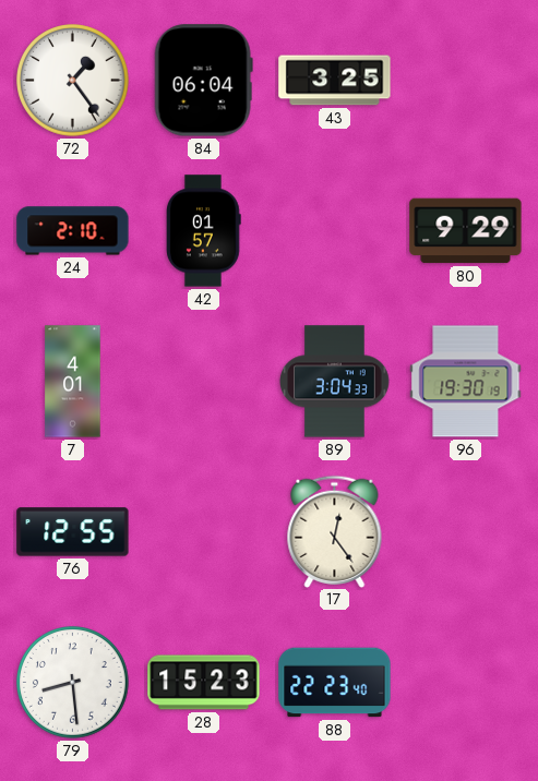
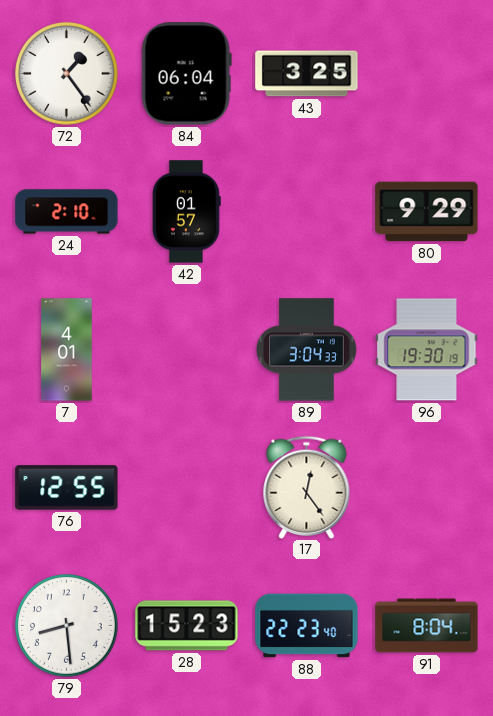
91: none -> 8:04 (427, 626)
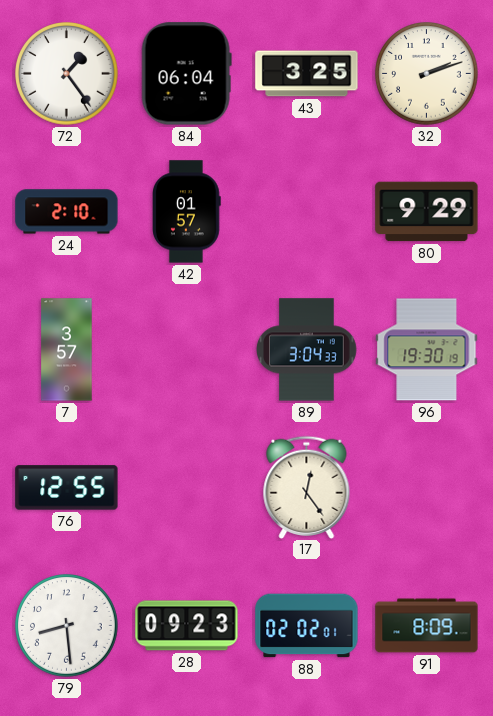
32: none -> 2:12 (427, 74)
7: 4:01 -> 3:57 (67, 350)
28: 15:23 -> 09:23 (187, 626)
88: 22:23 -> 02:02 (307, 626)
91: 8:04 -> 8:09 (427, 626)
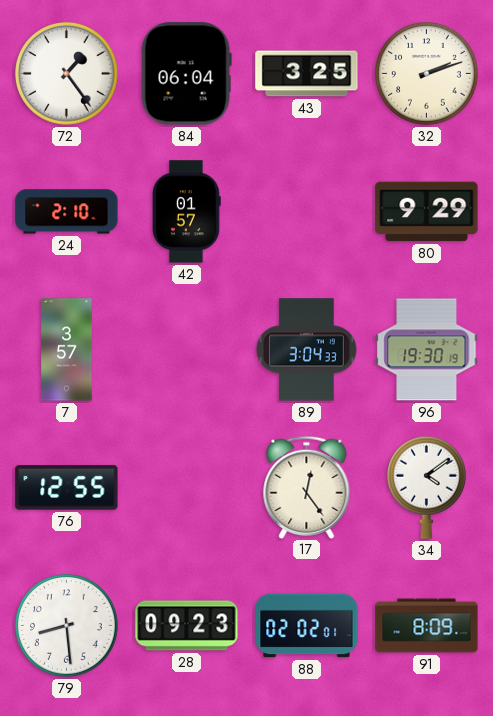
34: none -> 4:09 (427, 487)
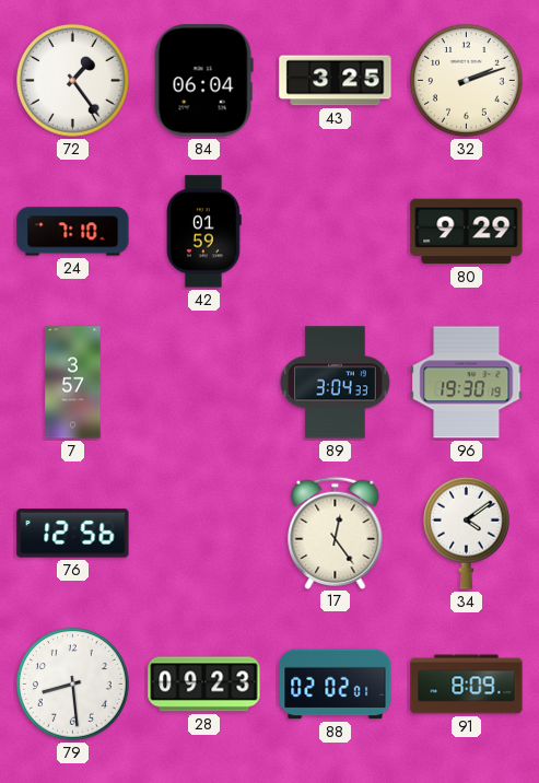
24: 2:10 -> 7:10 (73, 232)
42: 01:57 -> 01:59 (204, 232)
76: 12:55 -> 12:56 (73, 534)
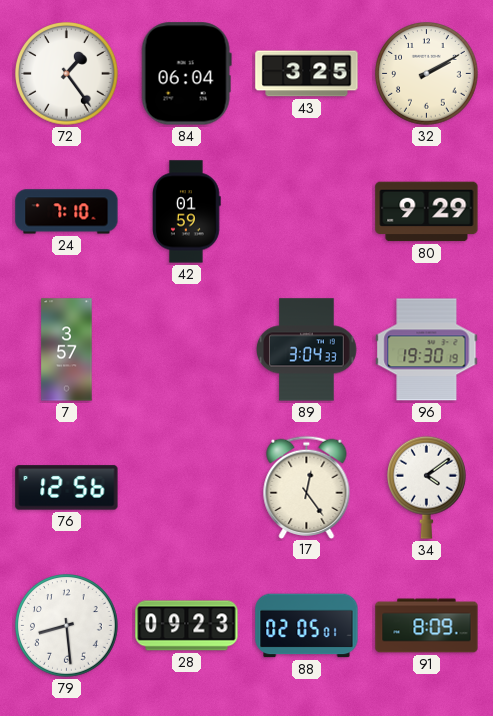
32: 2:12 -> 2:10 (427, 74)
88: 02:02 -> 02:05 (307, 626)
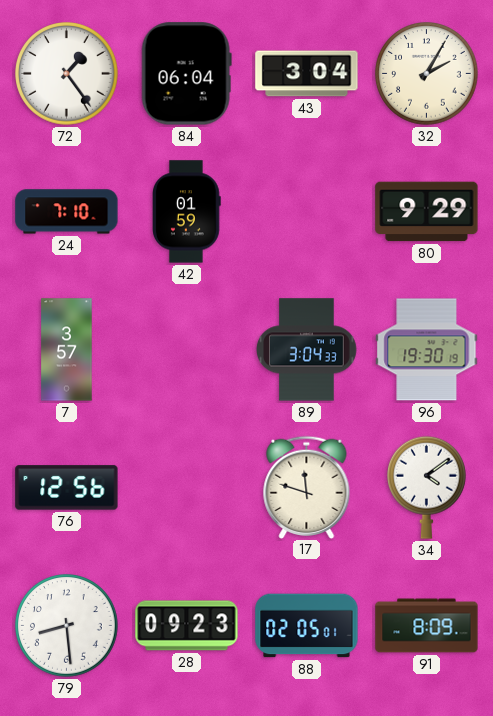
43: 3:25 -> 3:04 (307, 74)
32: 2:10 -> 2:05 (427, 74)
17: 12:24 -> 11:48 (307, 487)
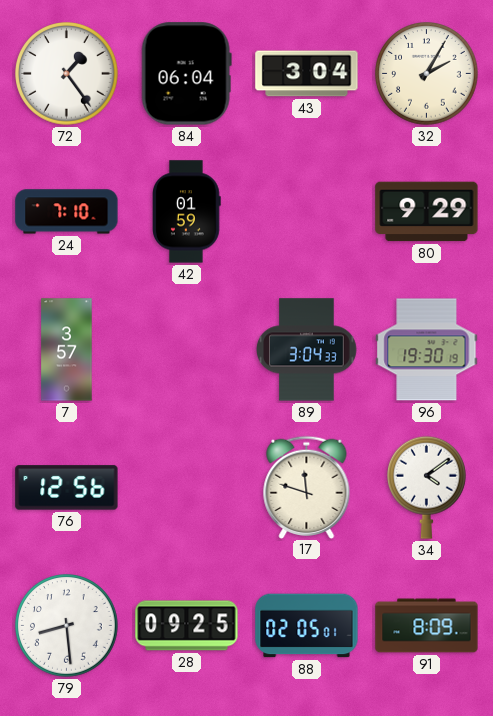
28: 09:23 -> 09:25 (187, 626)
